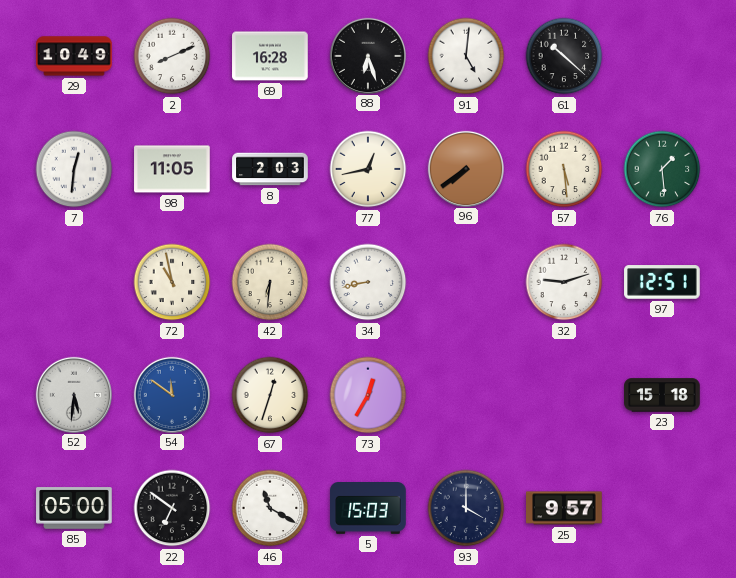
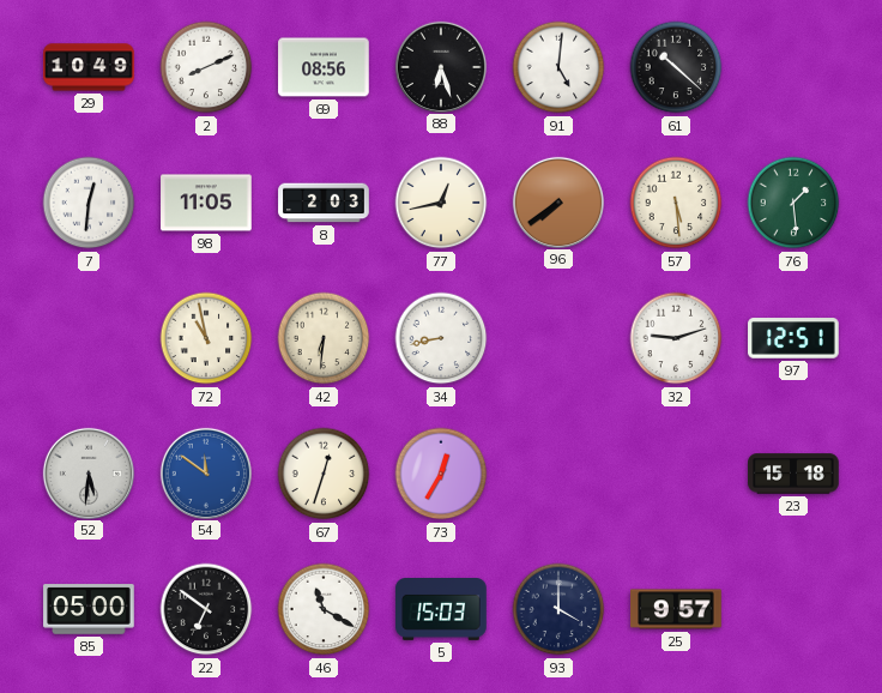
69: 16:28 -> 08:56 (324, 67)
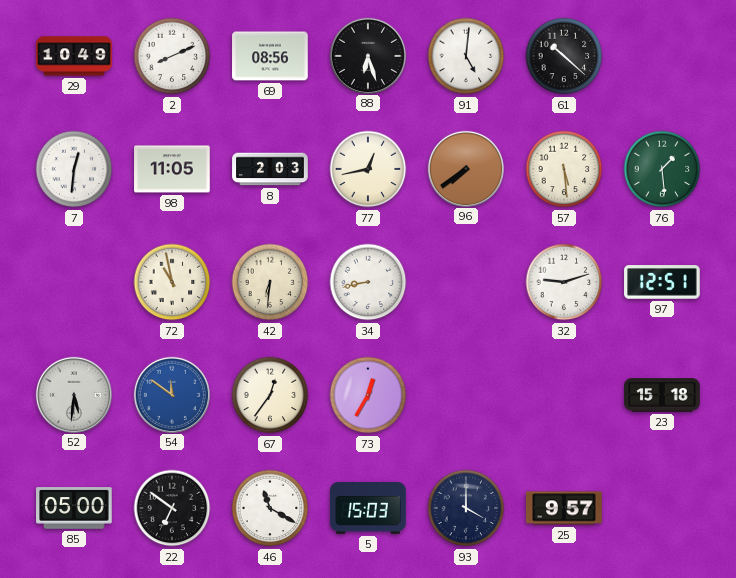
67: 12:33 -> 12:36 (270, 395)
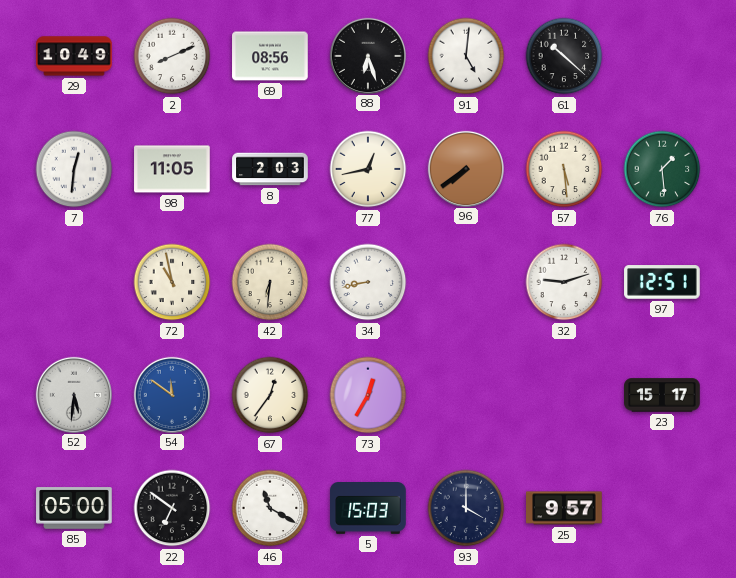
23: 15:18 -> 15:17 (662, 395)
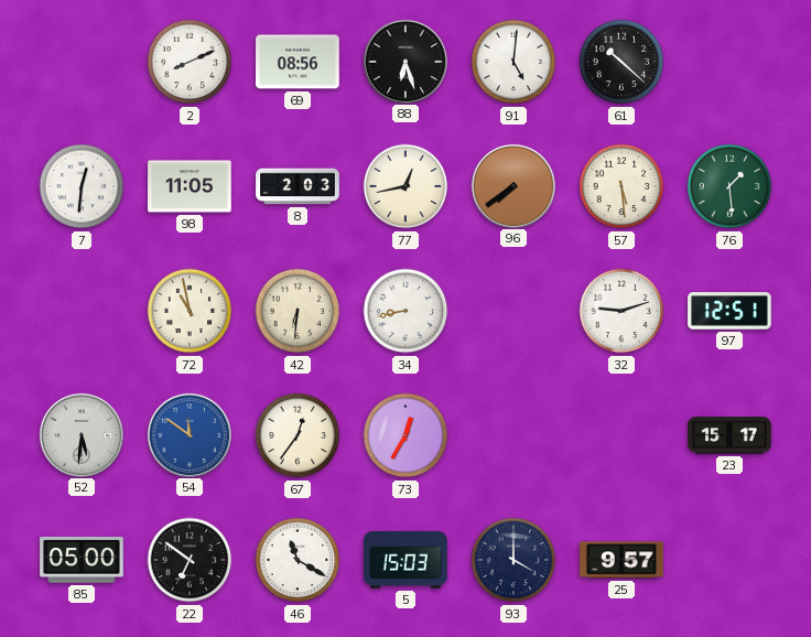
29: 10:49 -> none (74, 56)
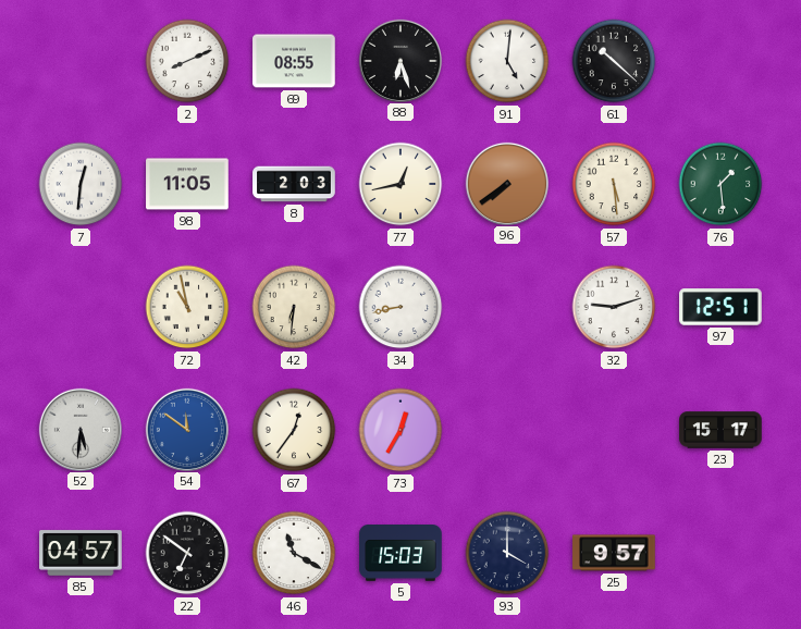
69: 08:56 -> 08:55 (294, 61)
85: 05:00 -> 04:57 (81, 553)
